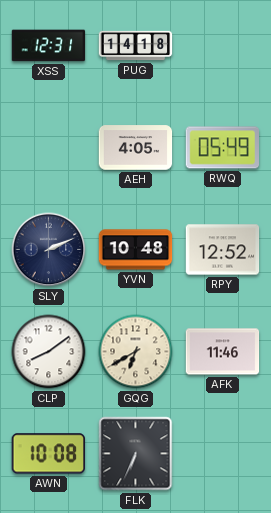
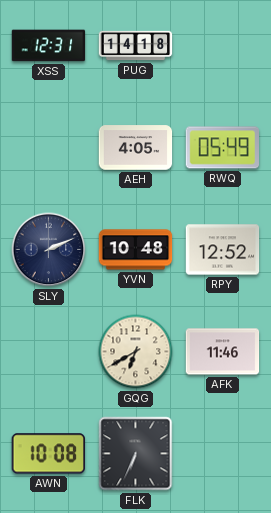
CLP: 8:09 -> none (49, 352)
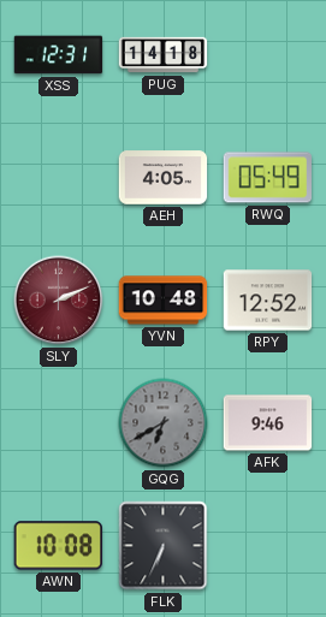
SLY dial: navy -> burgundy (59, 301)
GQG dial: cream -> grey (164, 423)
AFK: 11:46 -> 9:46 (268, 423)
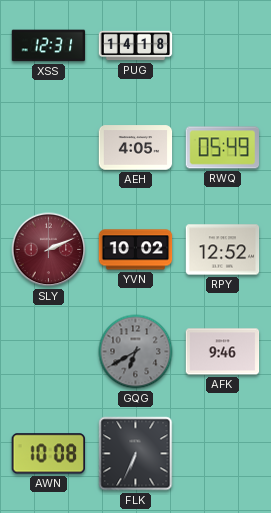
YVN: 10:48 -> 10:02 (136, 250)
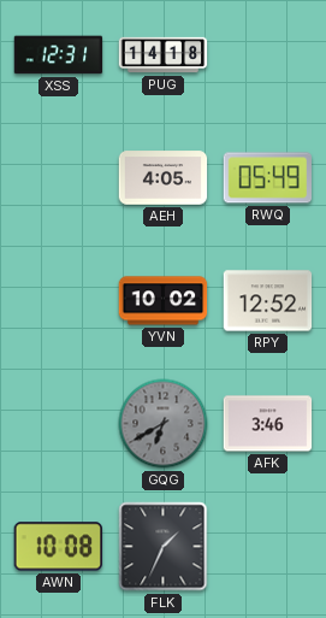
SLY: 2:11 -> none (49, 250)
AFK: 9:46 -> 3:46 (268, 424)
FLK: 6:34 -> 1:34 (164, 547)
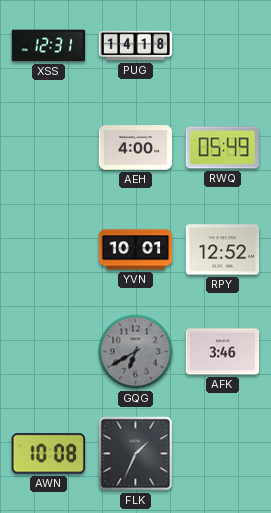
AEH: 4:05 -> 4:00 (136, 148)
YVN: 10:02 -> 10:01 (136, 250)
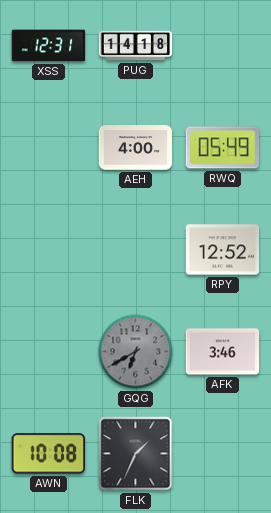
YVN: 10:01 -> none (136, 250)
